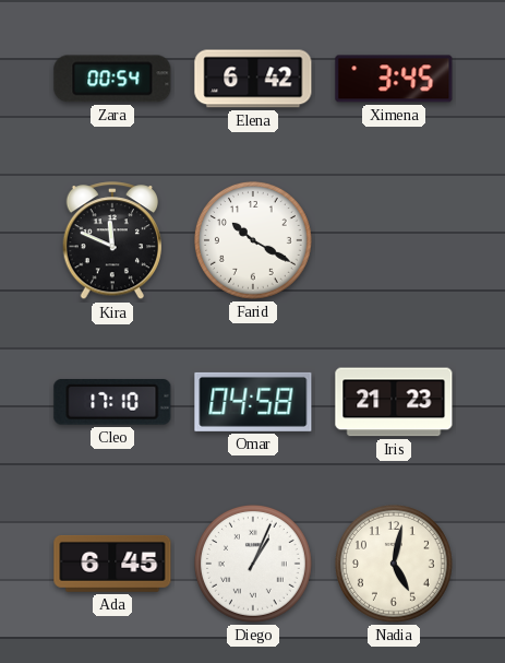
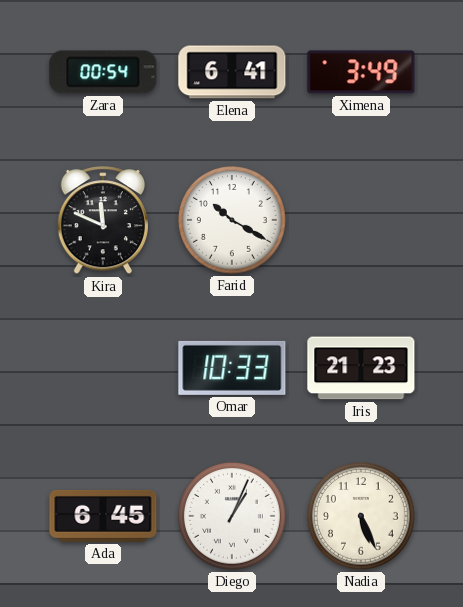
Elena: 6:42 -> 6:41 (232, 72)
Ximena: 3:45 -> 3:49 (361, 72)
Cleo: 17:10 -> none (112, 402)
Omar: 04:58 -> 10:33 (232, 368)
Nadia: 5:02 -> 5:26 (362, 517)
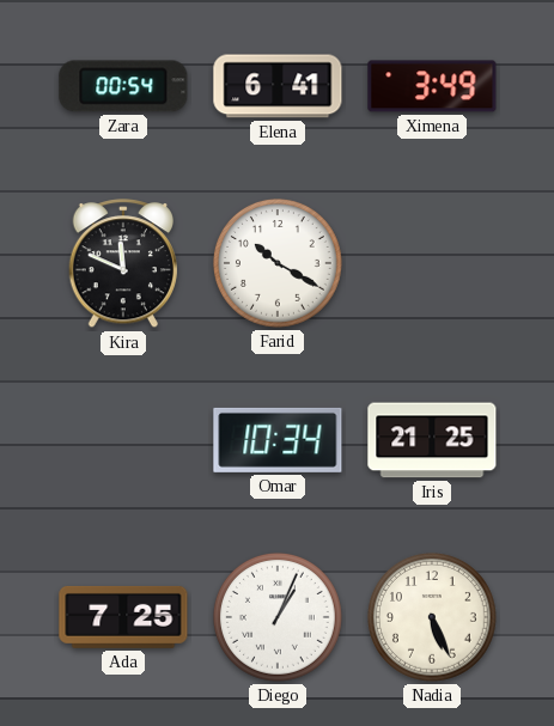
Omar: 10:33 -> 10:34 (278, 440)
Iris: 21:23 -> 21:25 (432, 440)
Ada: 6:45 -> 7:25 (123, 617)
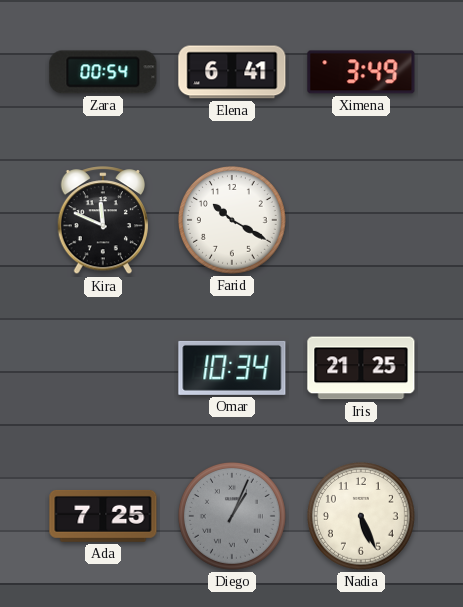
Diego dial: white -> grey (233, 517)
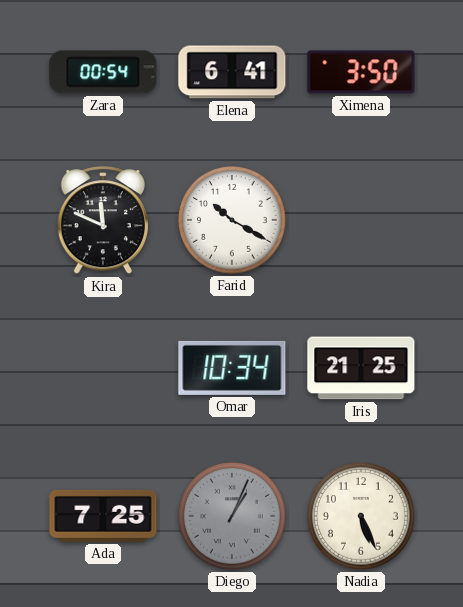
Ximena: 3:49 -> 3:50 (361, 72)
